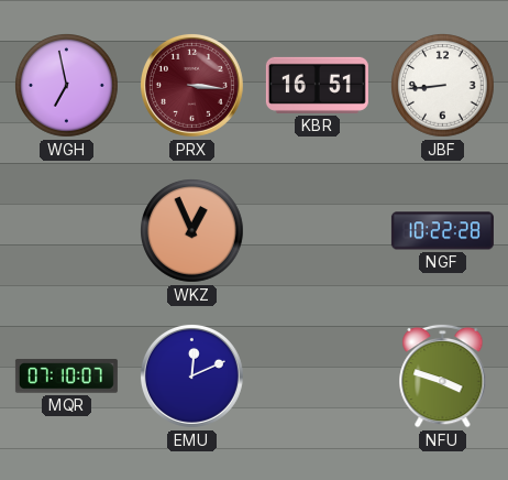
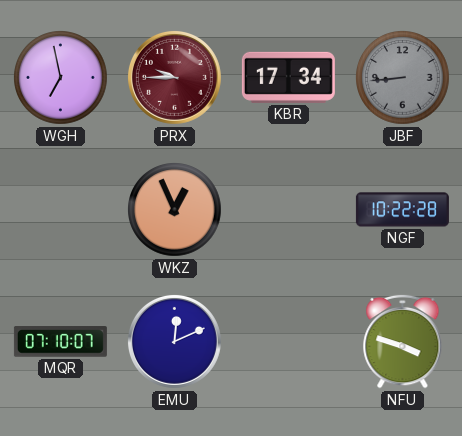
PRX: 3:16 -> 9:45 (174, 77)
KBR: 16:51 -> 17:34 (288, 77)
JBF dial: white -> grey (403, 78)
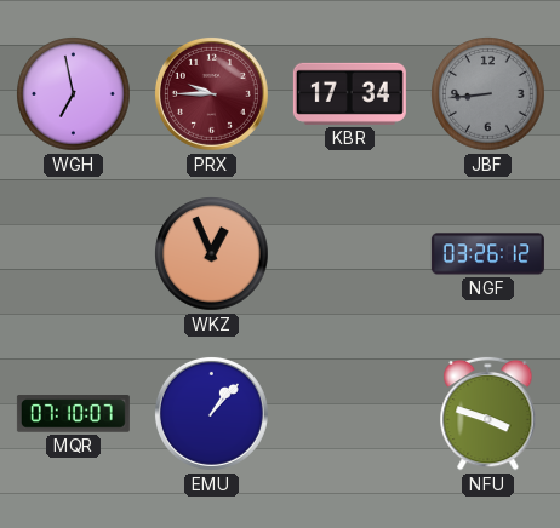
NGF: 10:22 -> 03:26 (487, 254)
EMU: 12:11 -> 1:07 (211, 413)
